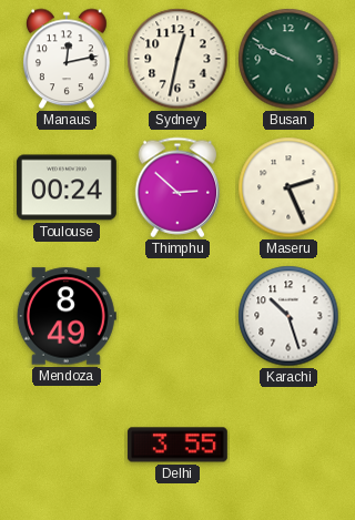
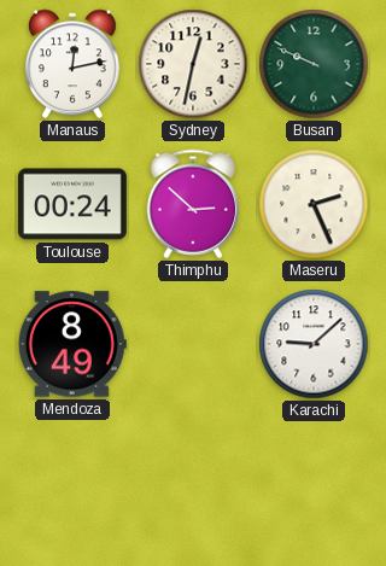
Karachi: 10:27 -> 9:08 (314, 344)
Delhi: 3:55 -> none (177, 445)
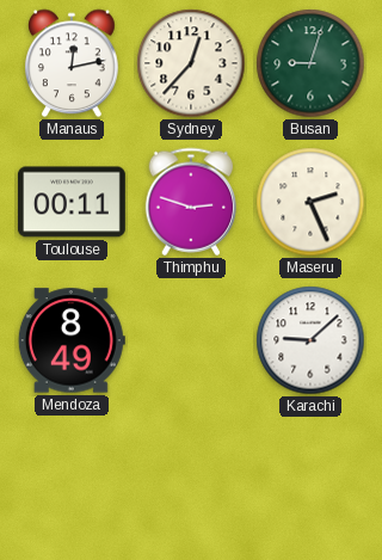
Sydney: 12:32 -> 12:37 (191, 63)
Busan: 9:49 -> 9:03 (310, 63)
Toulouse: 00:24 -> 00:11 (72, 202)
Thimphu: 2:52 -> 2:48 (191, 202)
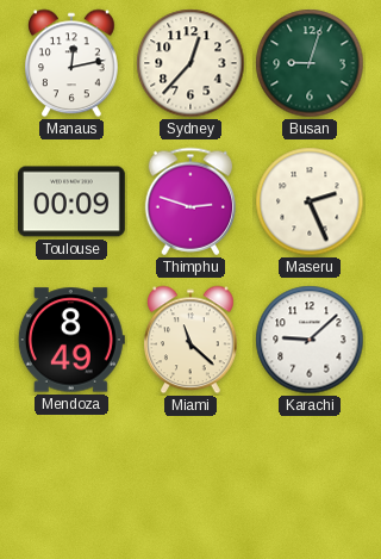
Toulouse: 00:11 -> 00:09 (71, 201)
Miami: none -> 11:22 (192, 340)
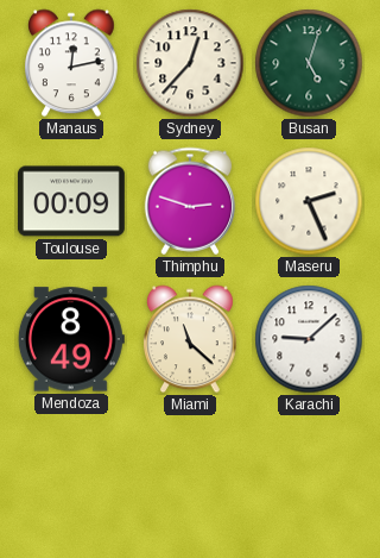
Busan: 9:03 -> 5:03 (309, 63)
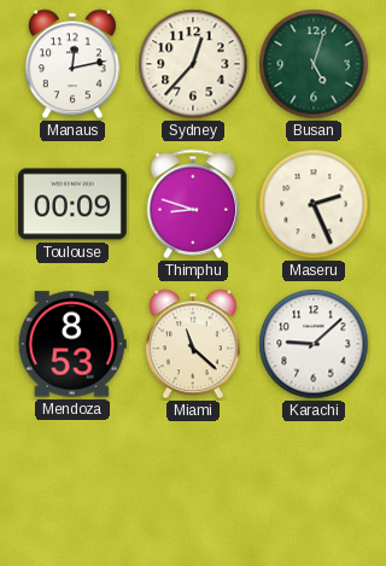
Thimphu: 2:48 -> 8:48 (193, 204)
Mendoza: 8:49 -> 8:53 (72, 344)
